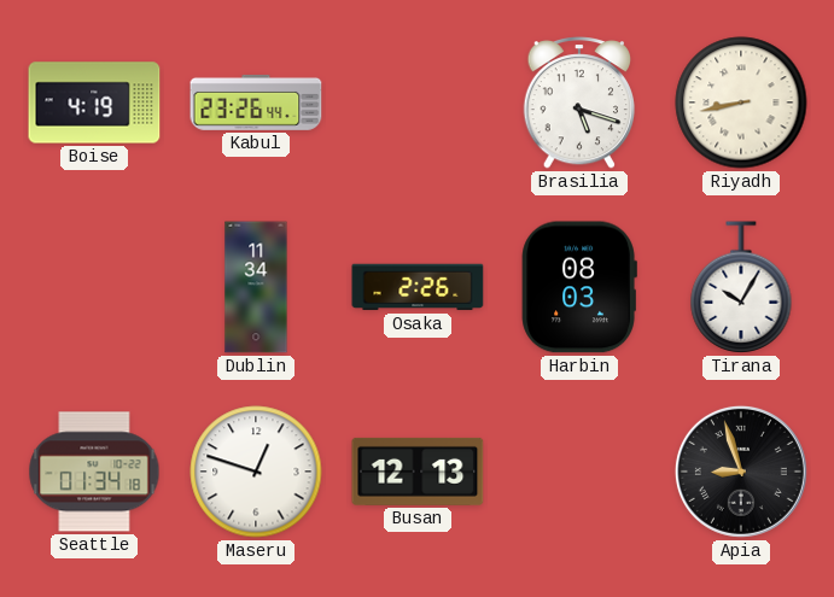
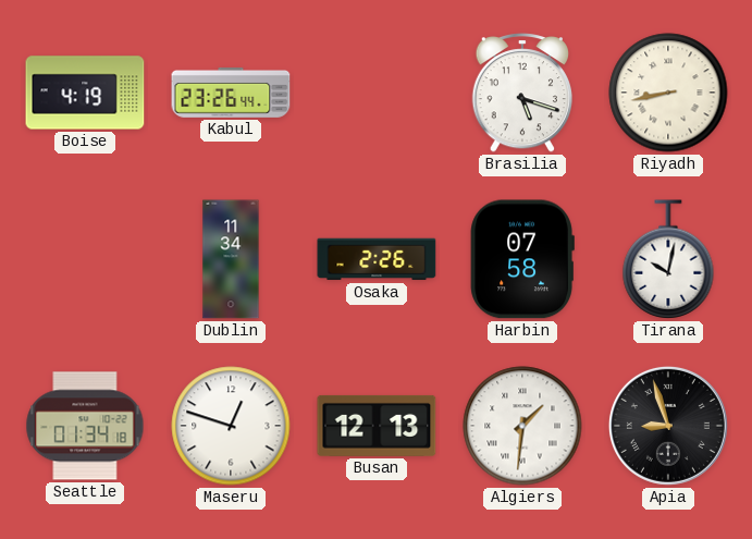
Harbin: 08:03 -> 07:58 (522, 259)
Tirana: 10:05 -> 10:02 (668, 259)
Algiers: none -> 1:31 (522, 426)
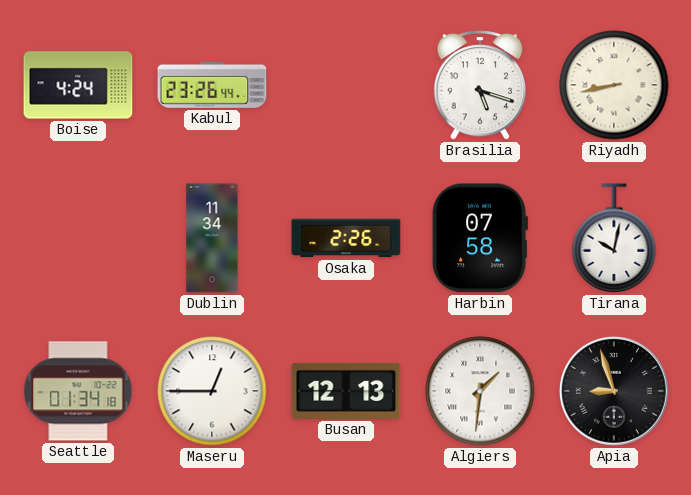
Boise: 4:19 -> 4:24 (78, 85)
Maseru: 12:48 -> 12:45 (212, 391)
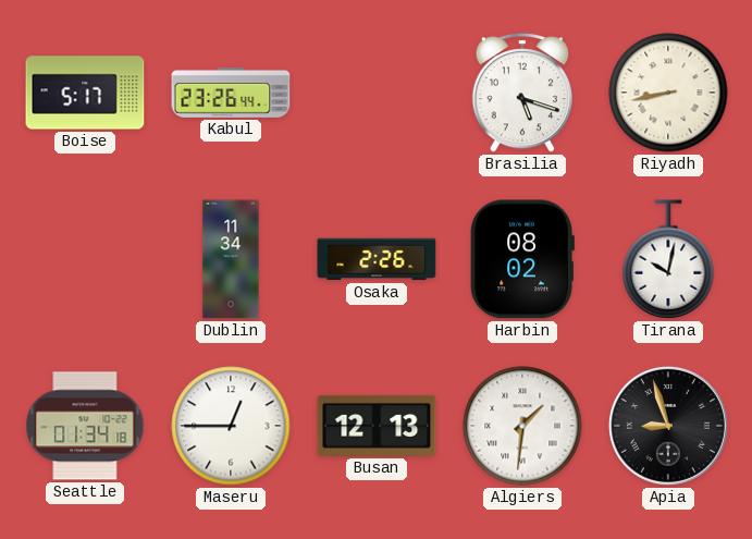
Boise: 4:24 -> 5:17 (85, 93)
Harbin: 07:58 -> 08:02 (522, 259)
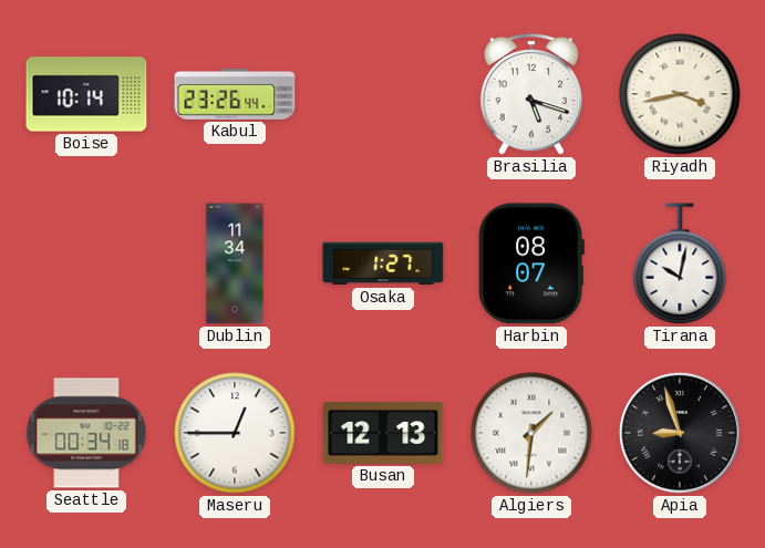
Boise: 5:17 -> 10:14 (86, 94)
Riyadh: 8:43 -> 3:43 (680, 94)
Osaka: 2:26 -> 1:27 (383, 263)
Harbin: 08:02 -> 08:07 (531, 263)
Seattle: 01:34 -> 00:34 (86, 433)
